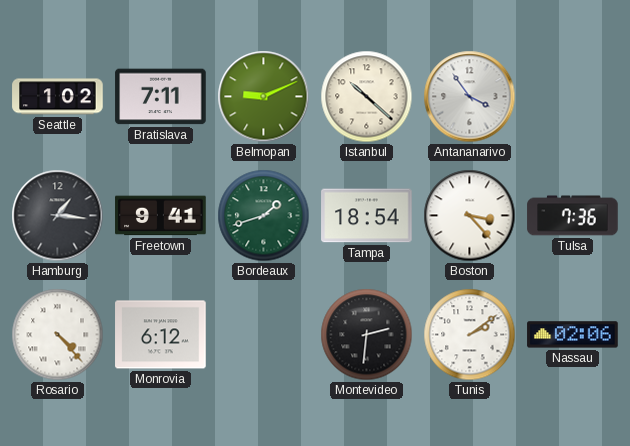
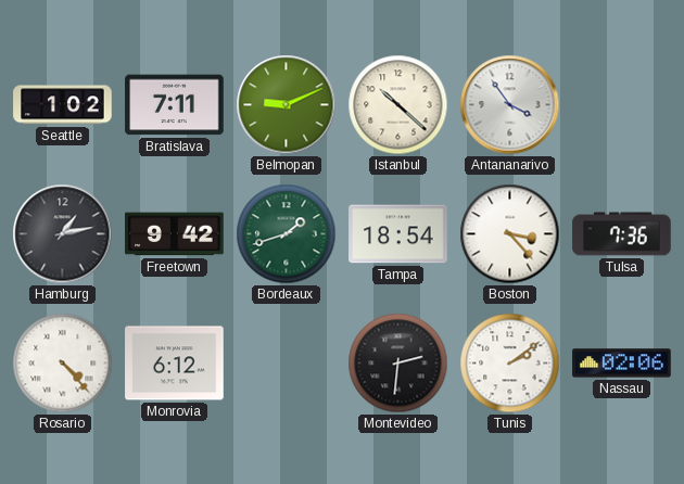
Hamburg: 1:16 -> 1:13 (63, 234)
Freetown: 9:41 -> 9:42 (175, 234)
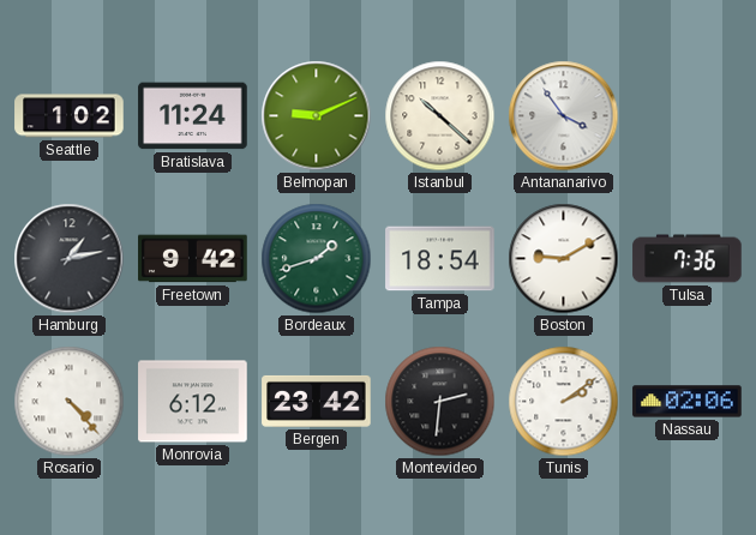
Bratislava: 7:11 -> 11:24 (193, 116)
Boston: 3:23 -> 9:10 (564, 259)
Bergen: none -> 23:42 (317, 401)
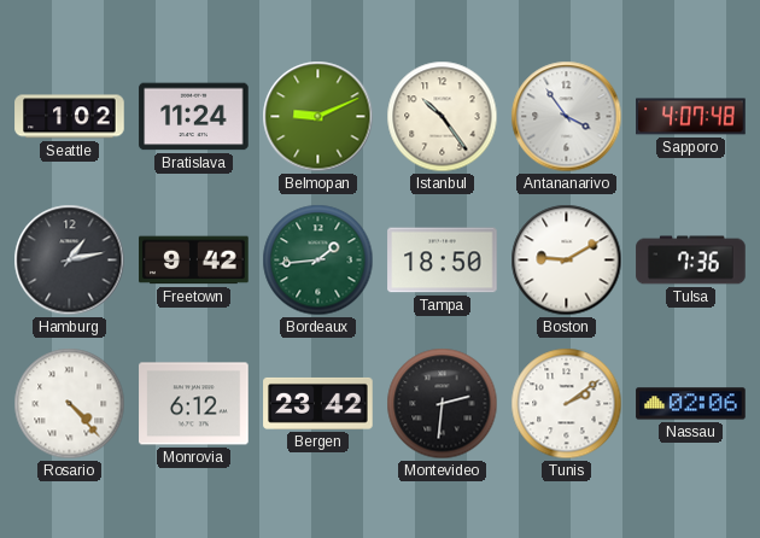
Istanbul: 10:22 -> 10:24 (443, 117)
Sapporo: none -> 4:07 (691, 117)
Bordeaux: 1:42 -> 1:44 (318, 261)
Tampa: 18:54 -> 18:50 (443, 261)
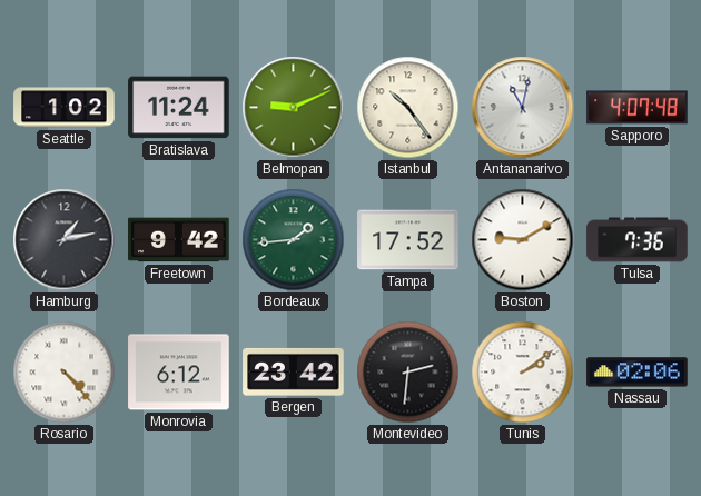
Antananarivo: 3:54 -> 11:02 (523, 108)
Tampa: 18:50 -> 17:52 (408, 240)
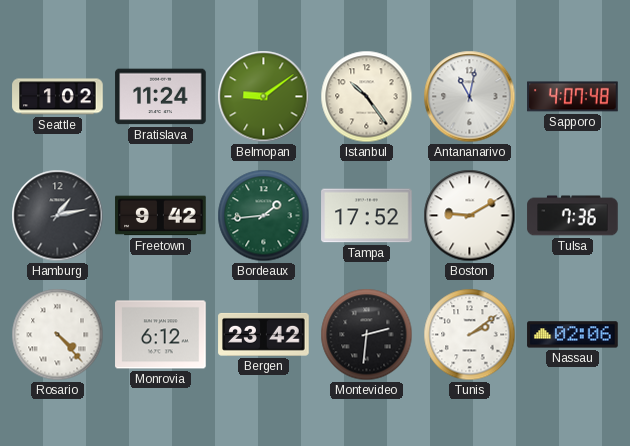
Belmopan: 9:11 -> 9:09 (264, 97)
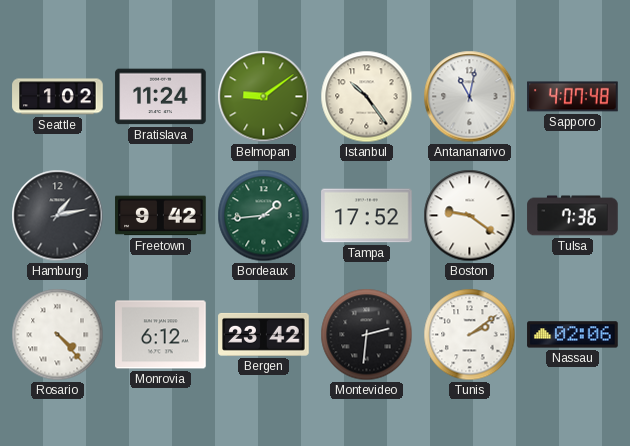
Boston: 9:10 -> 9:21 (470, 216)
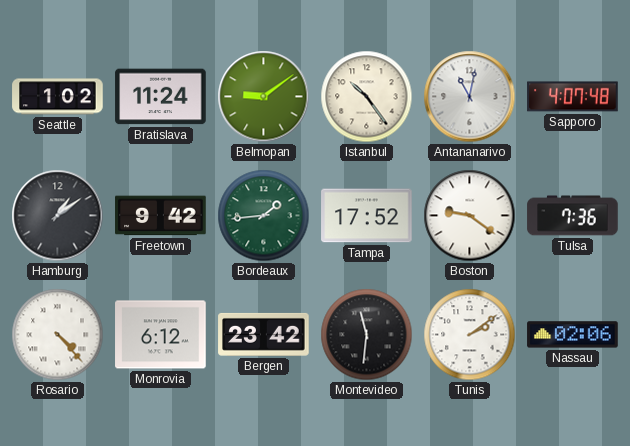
Hamburg: 1:13 -> 1:09 (58, 216)
Montevideo: 2:31 -> 11:31 (367, 335)
